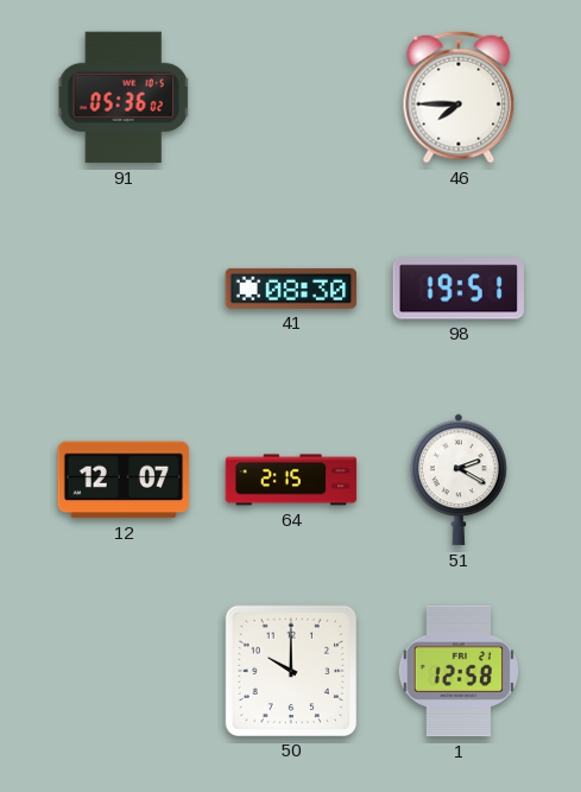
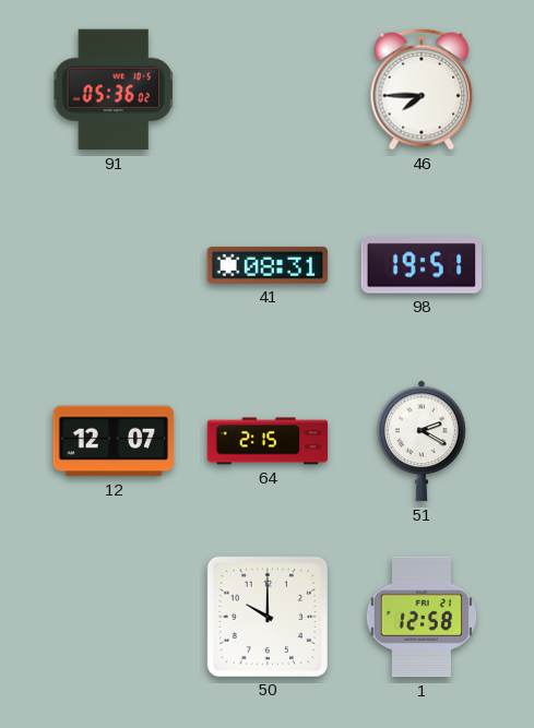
41: 08:30 -> 08:31 (268, 265)
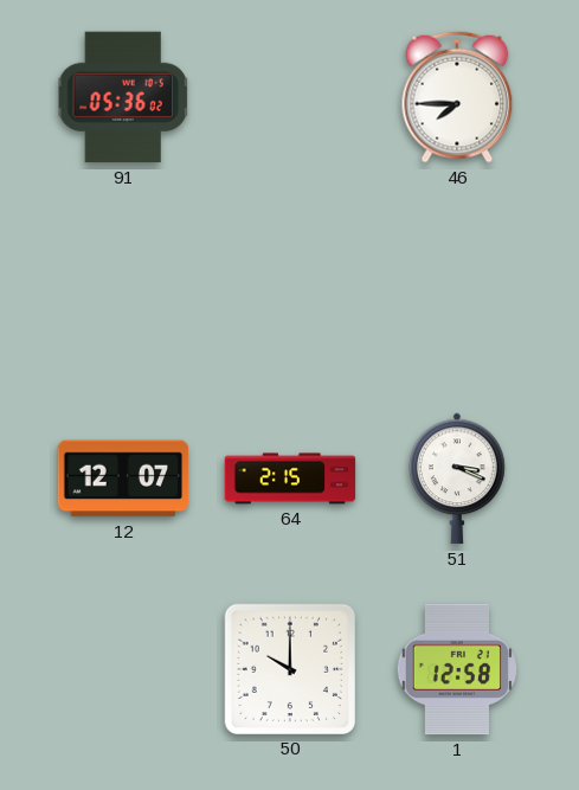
41: 08:31 -> none (268, 265)
98: 19:51 -> none (422, 265)
51: 2:20 -> 3:19 (458, 479)
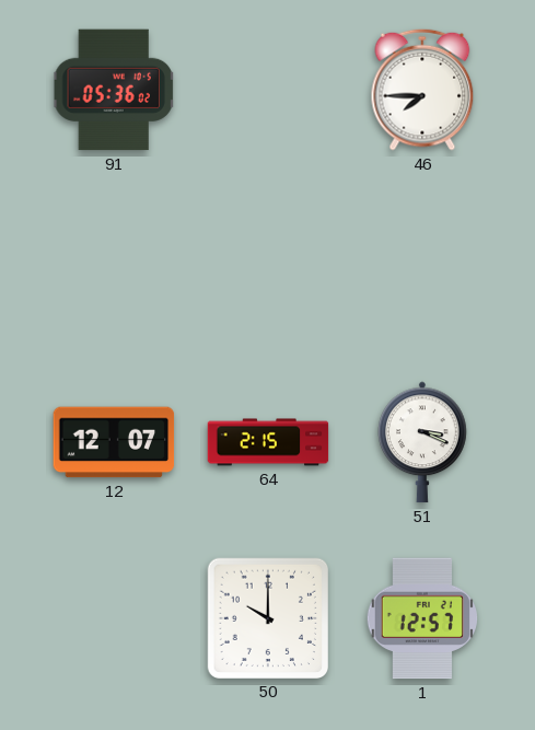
1: 12:58 -> 12:57 (421, 618)
